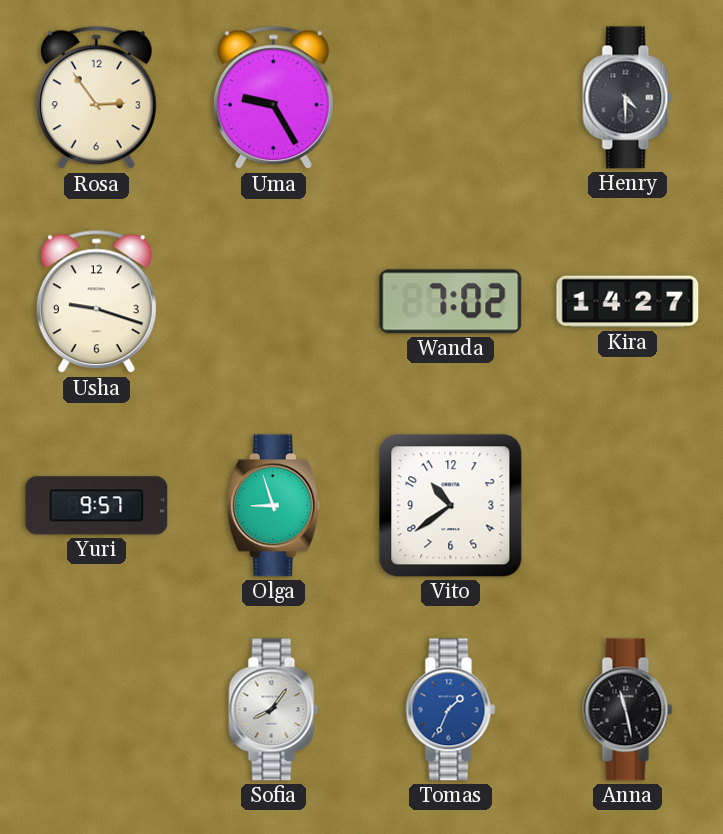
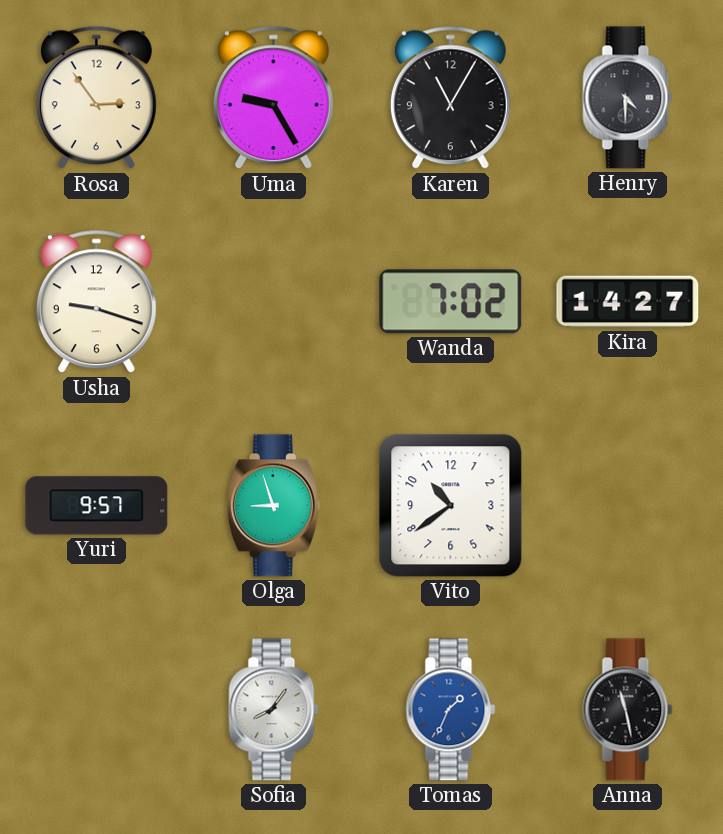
Karen: none -> 11:05 (450, 98)
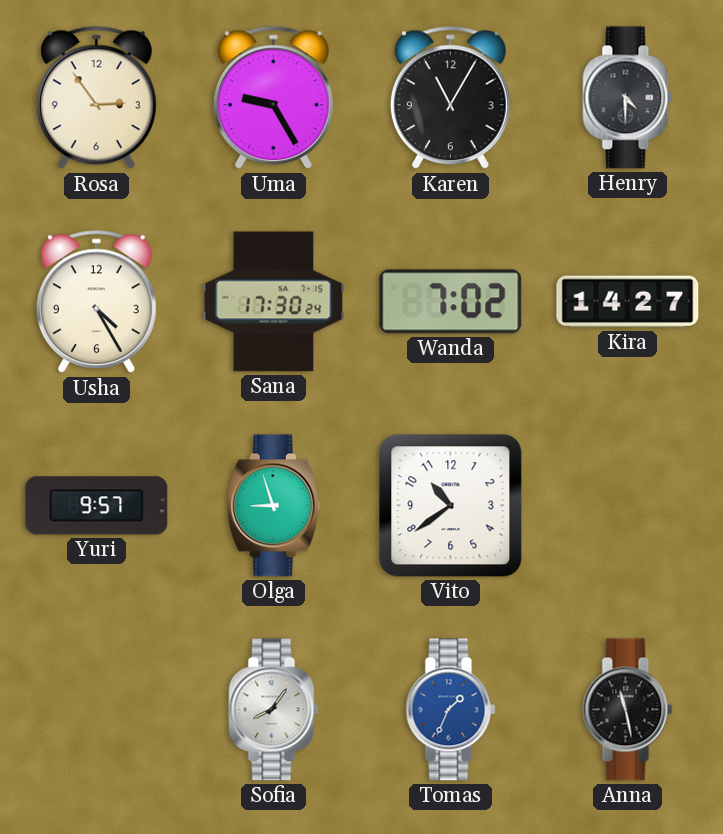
Usha: 9:18 -> 4:25 (96, 302)
Sana: none -> 17:30 (274, 302)
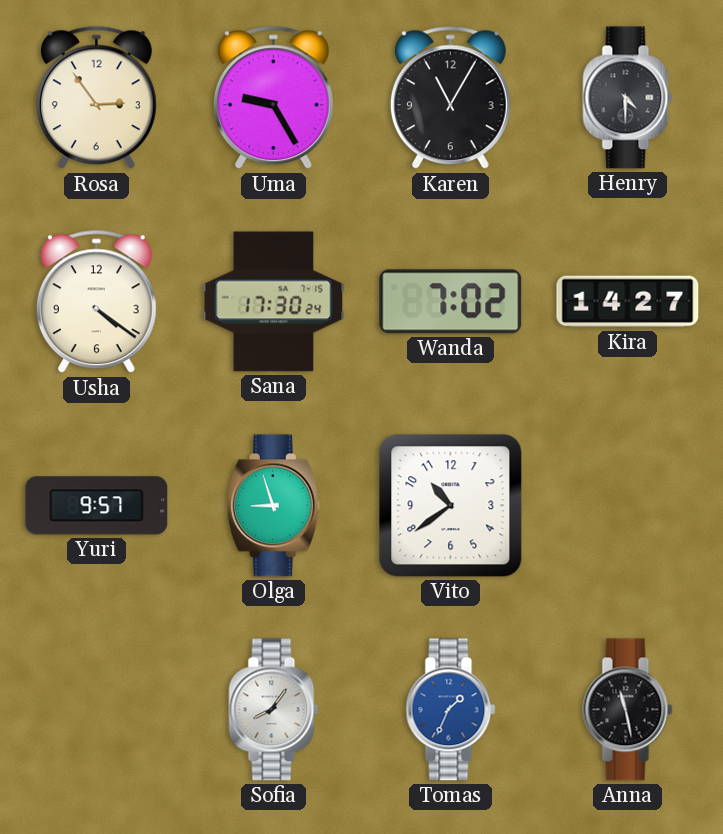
Usha: 4:25 -> 4:21 (96, 302)
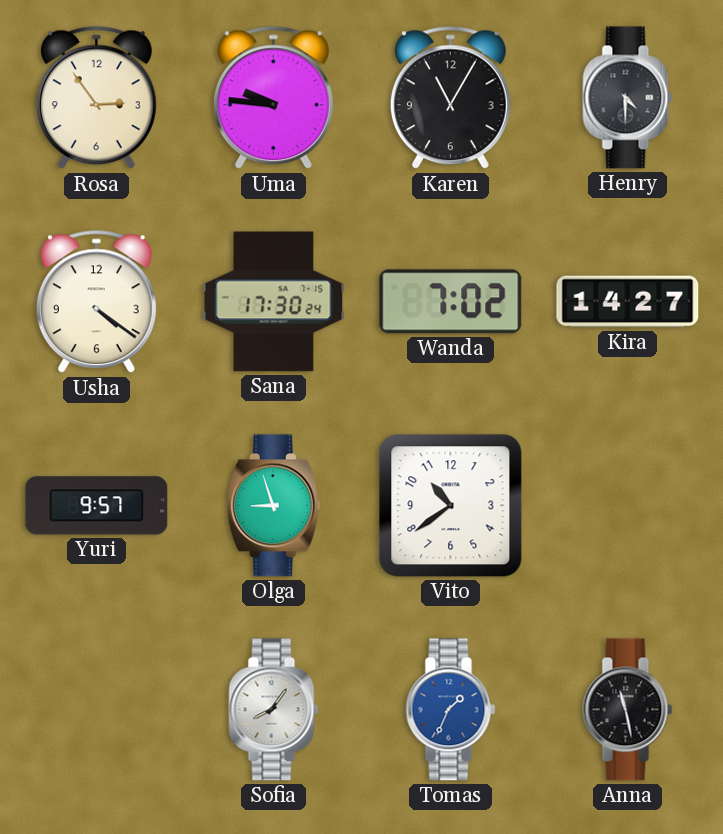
Uma: 9:25 -> 9:46 (273, 98)
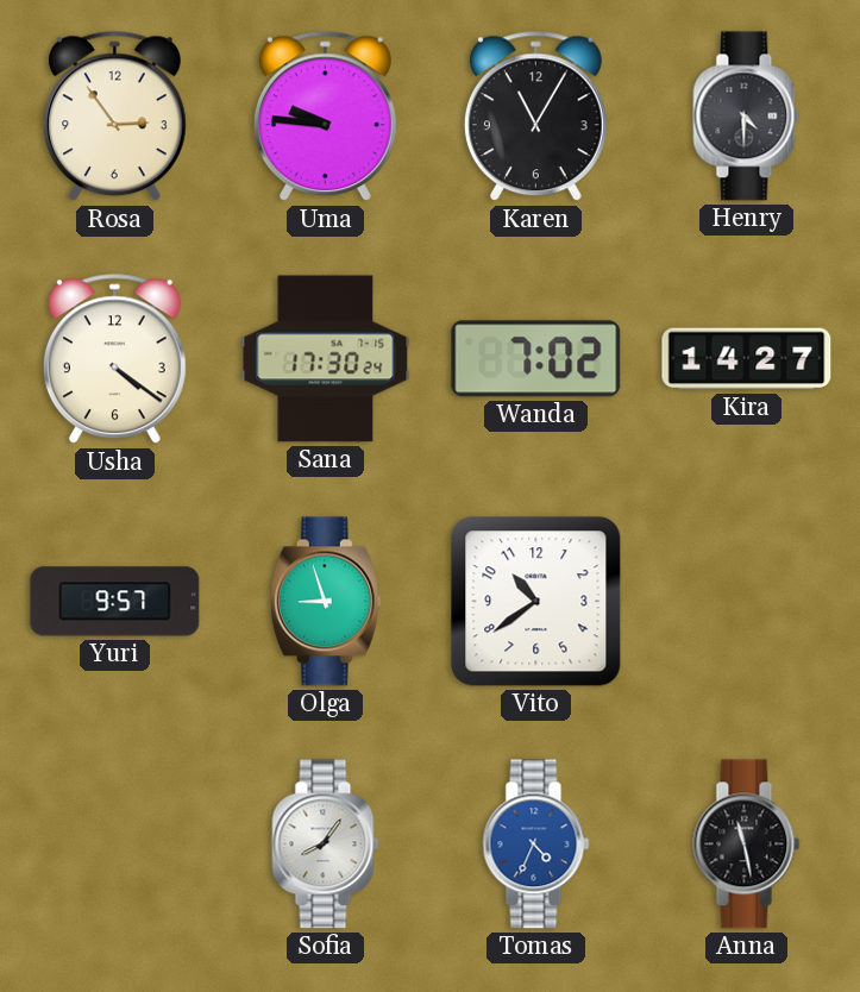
Tomas: 1:34 -> 4:34 (536, 845)
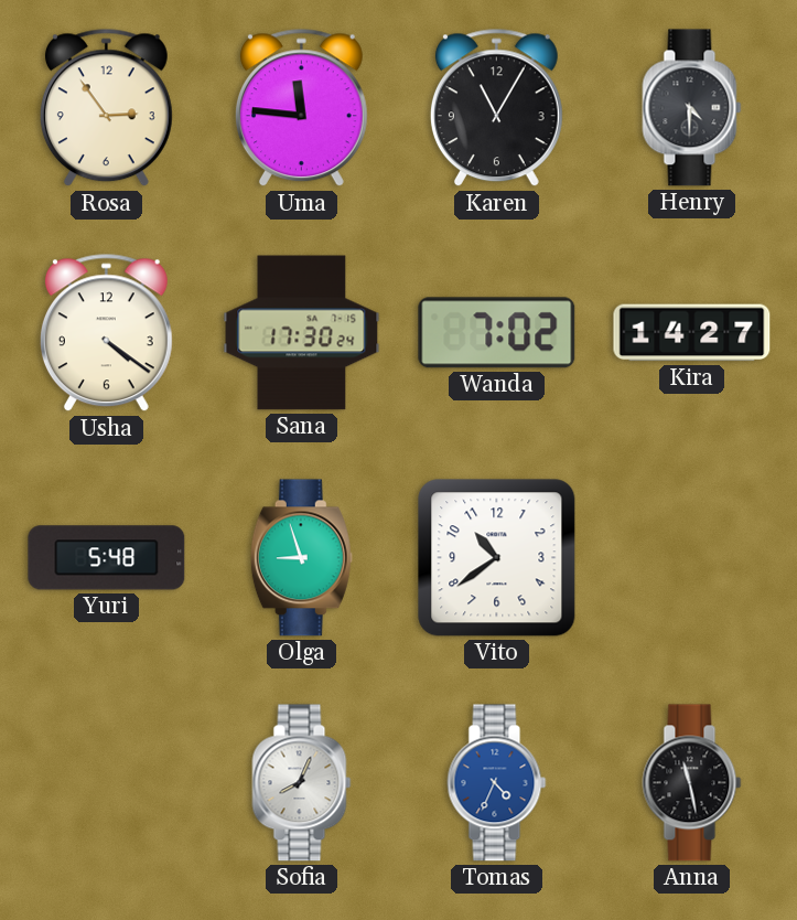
Uma: 9:46 -> 11:46 (301, 108)
Yuri: 9:57 -> 5:48 (107, 558)
Sofia: 8:06 -> 8:04 (302, 783)
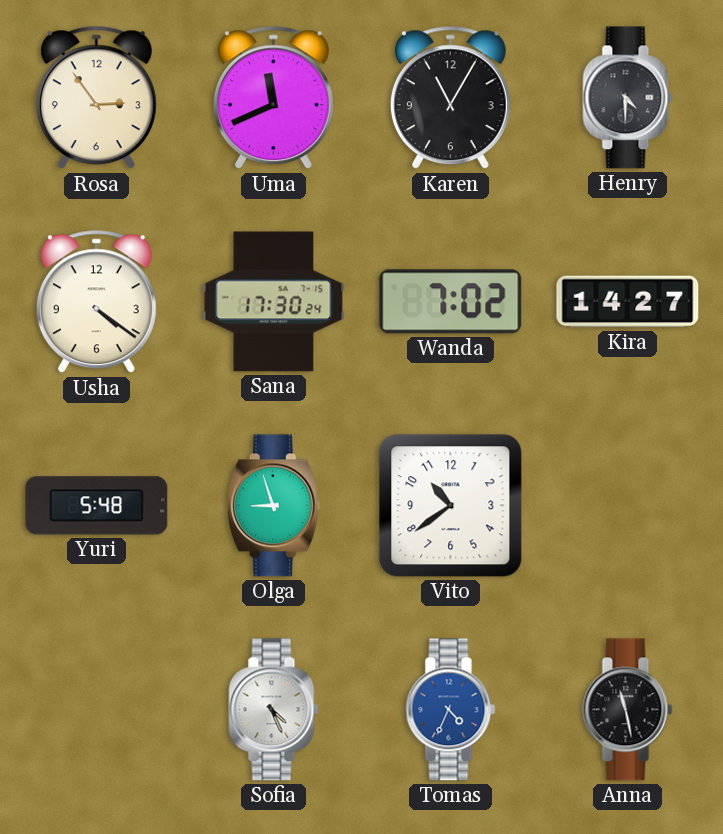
Uma: 11:46 -> 11:41 (273, 98)
Sofia: 8:04 -> 4:26 (274, 710)
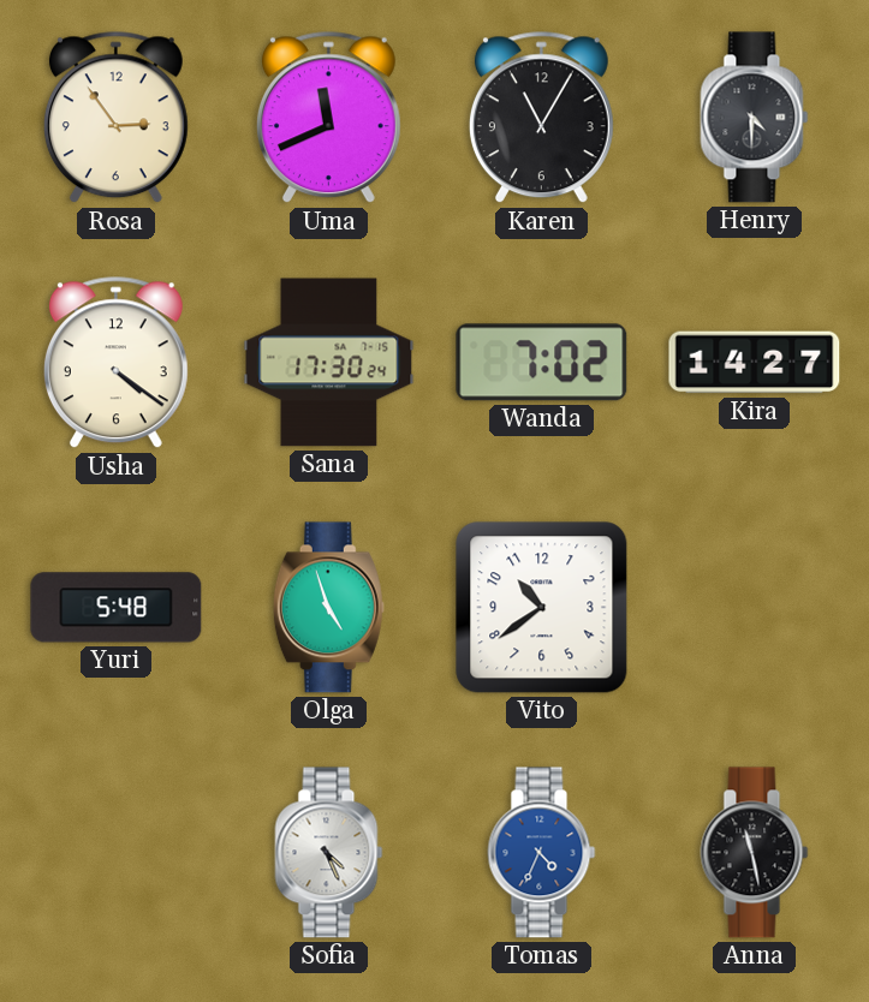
Olga: 8:57 -> 4:57 (328, 608)
